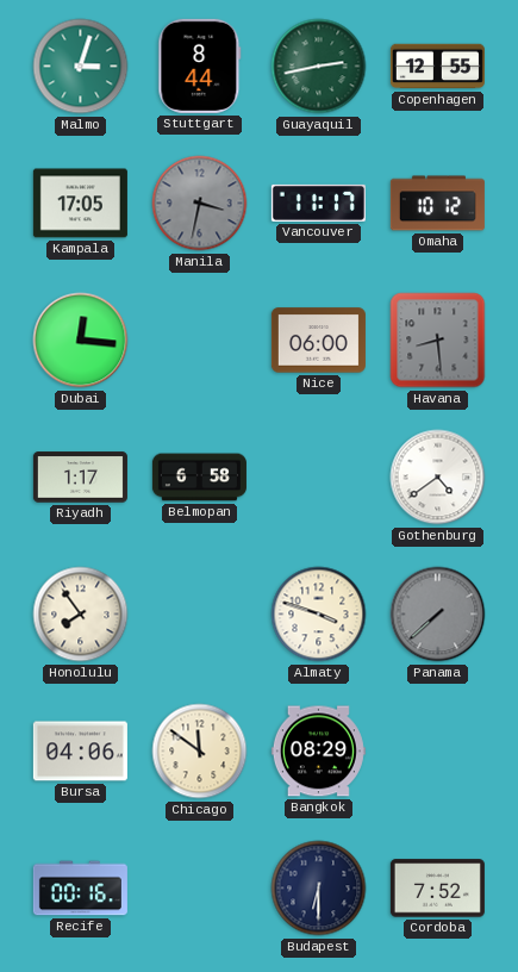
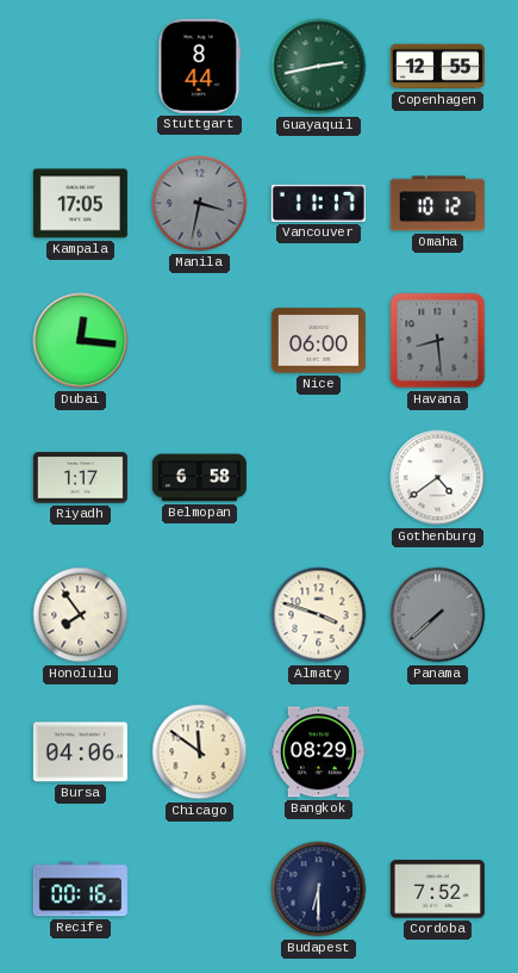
Malmo: 3:03 -> none (81, 67)
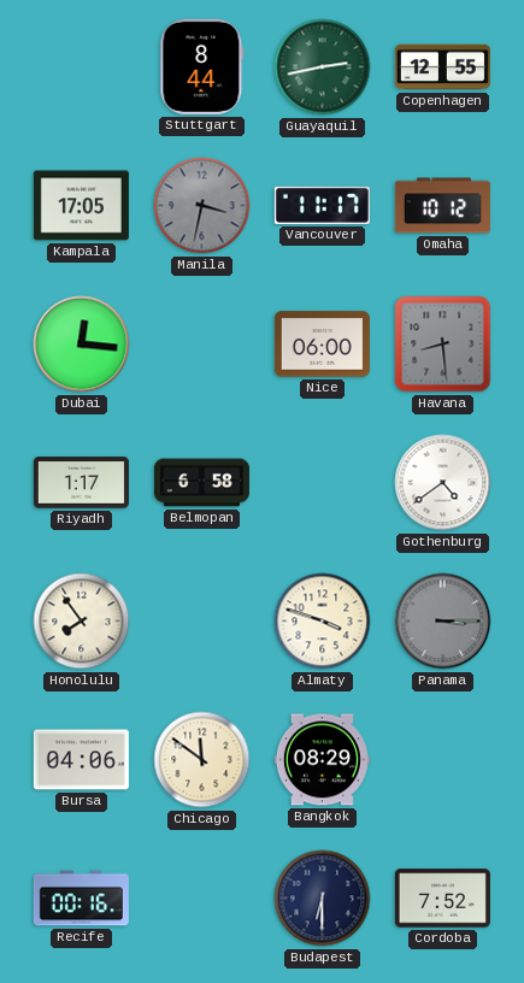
Panama: 7:38 -> 3:15 (443, 622)
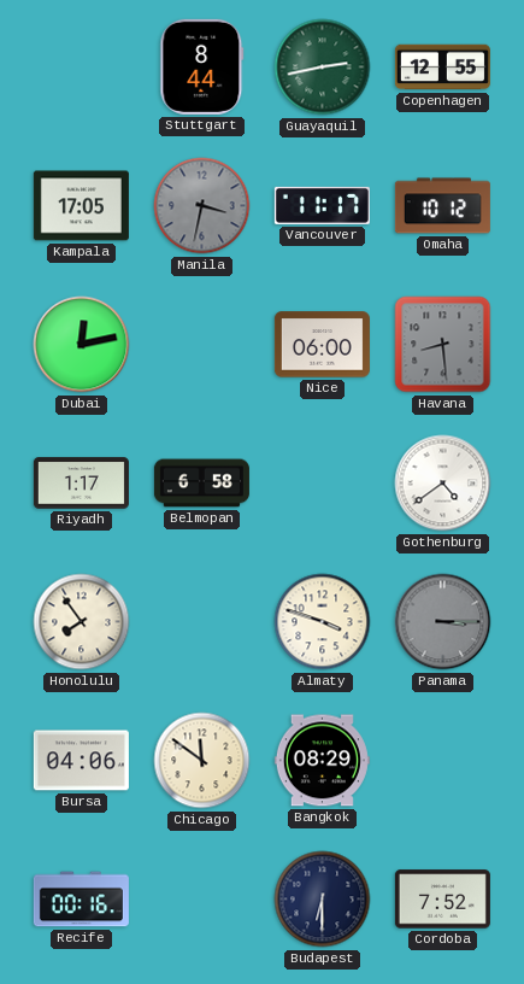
Dubai: 12:16 -> 12:13 (82, 345)
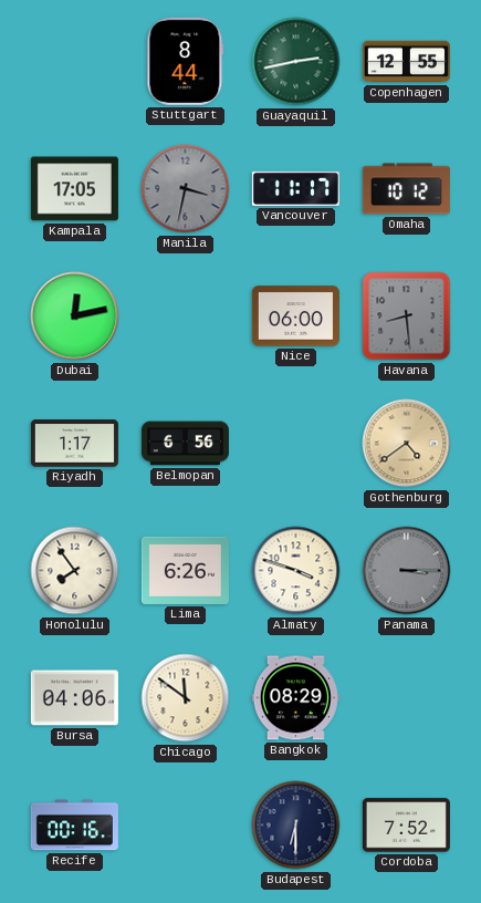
Belmopan: 6:58 -> 6:56 (185, 444)
Gothenburg dial: white -> champagne (407, 444)
Lima: none -> 6:26 (185, 570)
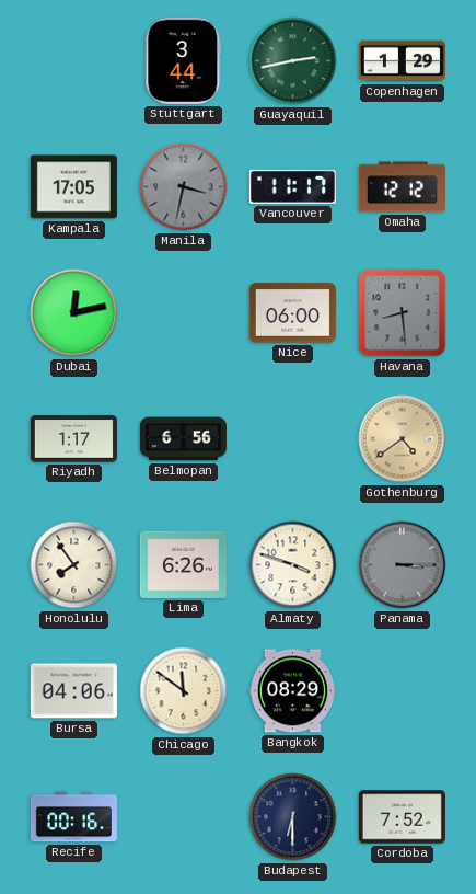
Stuttgart: 8:44 -> 3:44 (184, 60)
Copenhagen: 12:55 -> 1:29 (402, 61)
Omaha: 10:12 -> 12:12 (402, 187)
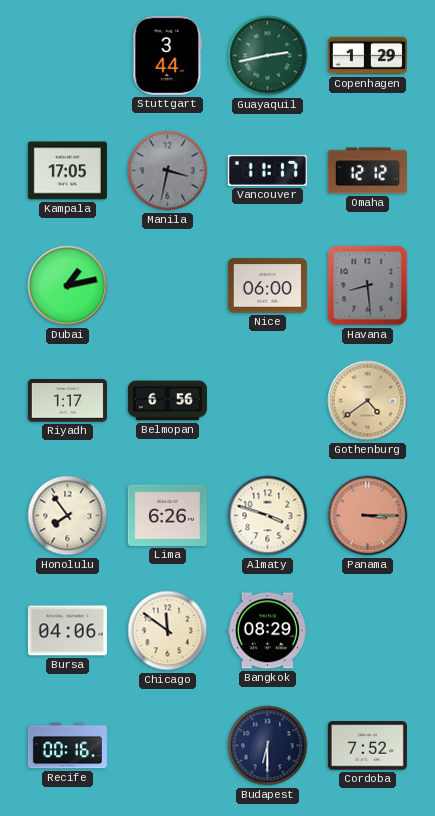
Dubai: 12:13 -> 1:13 (68, 286)
Panama dial: grey -> salmon (368, 516)
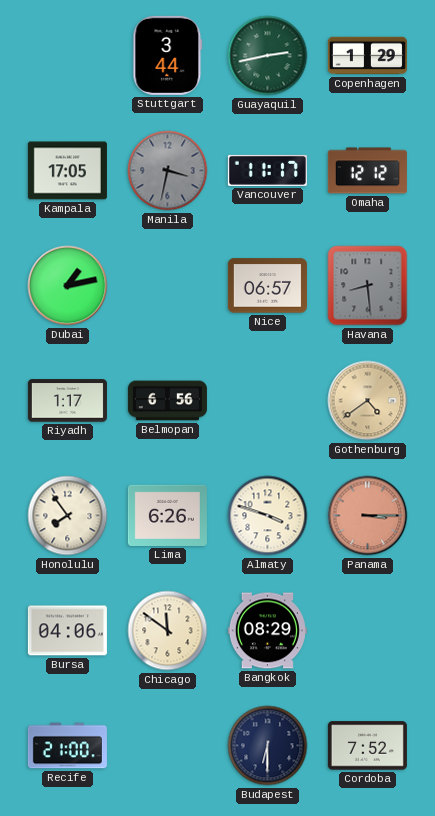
Nice: 06:00 -> 06:57 (267, 286)
Recife: 00:16 -> 21:00 (67, 746)
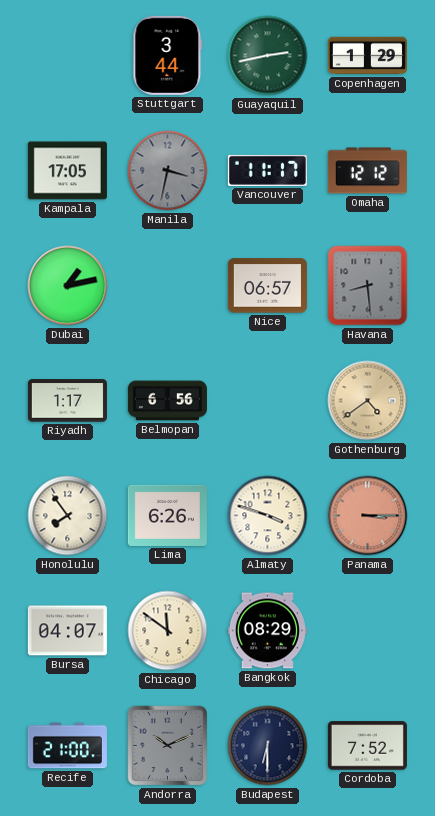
Bursa: 04:06 -> 04:07 (67, 631)
Andorra: none -> 10:11 (168, 746)
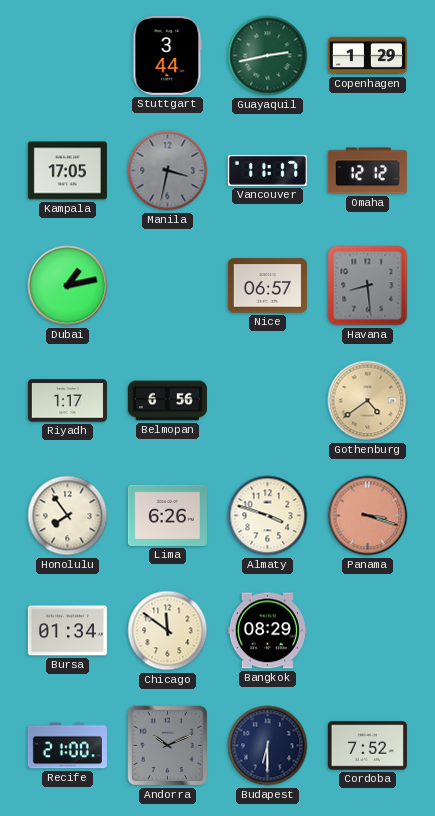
Panama: 3:15 -> 3:18 (368, 516)
Bursa: 04:07 -> 01:34 (67, 631)
